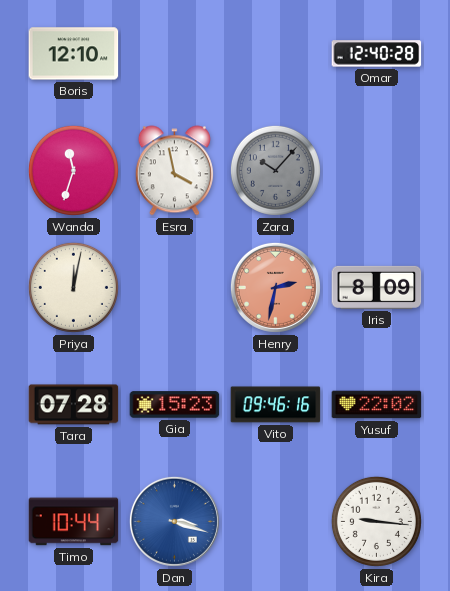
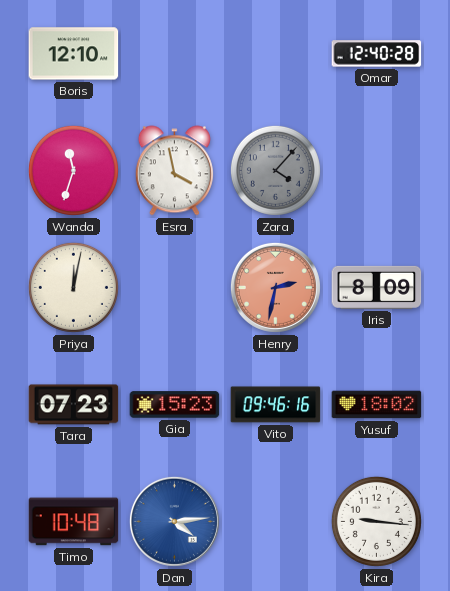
Zara: 10:07 -> 4:07 (275, 170)
Tara: 07:28 -> 07:23 (74, 405)
Yusuf: 22:02 -> 18:02 (377, 405)
Timo: 10:44 -> 10:48 (74, 522)
Dan: 3:18 -> 4:14 (174, 521)
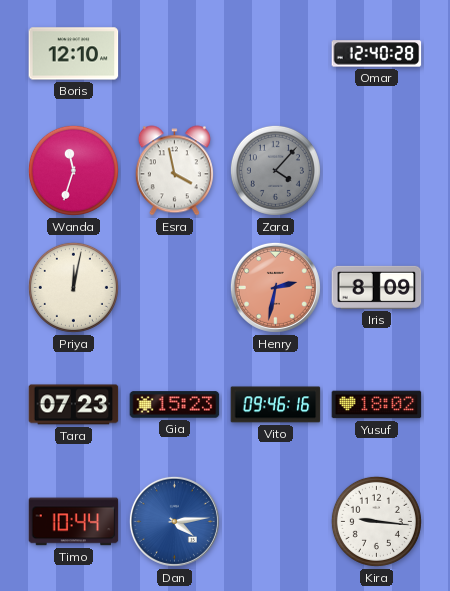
Timo: 10:48 -> 10:44 (74, 522)
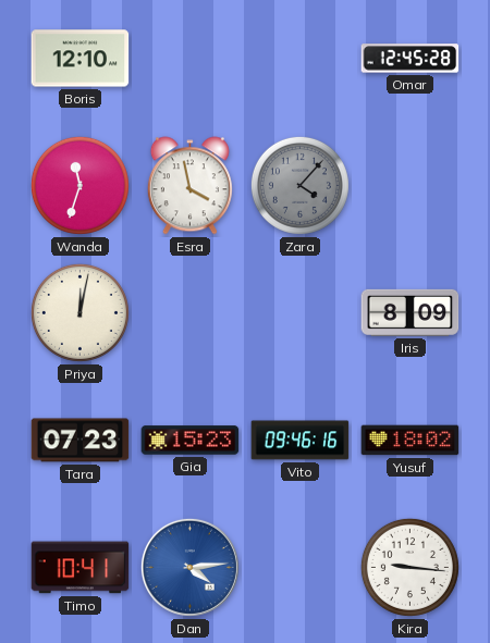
Omar: 12:40 -> 12:45 (411, 59)
Henry: 2:32 -> none (275, 287)
Timo: 10:44 -> 10:41 (81, 568)
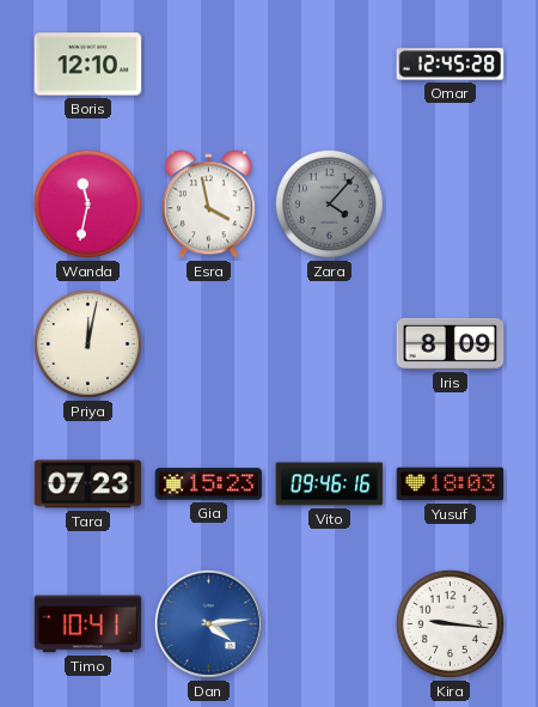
Wanda: 11:33 -> 11:32 (87, 203)
Yusuf: 18:02 -> 18:03 (451, 484)
